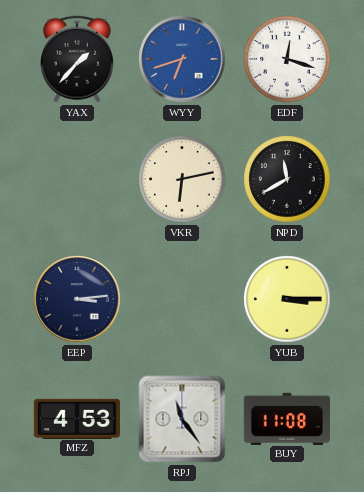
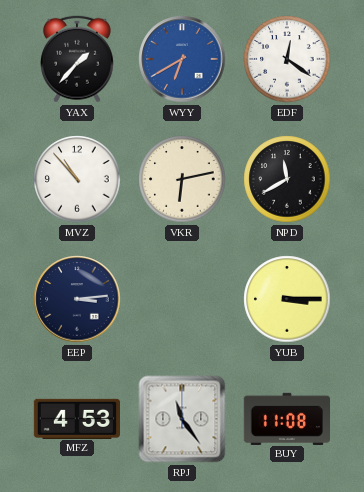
WYY: 6:42 -> 6:40 (182, 59)
EDF: 12:18 -> 12:21 (287, 59)
MVZ: none -> 10:53 (77, 179)
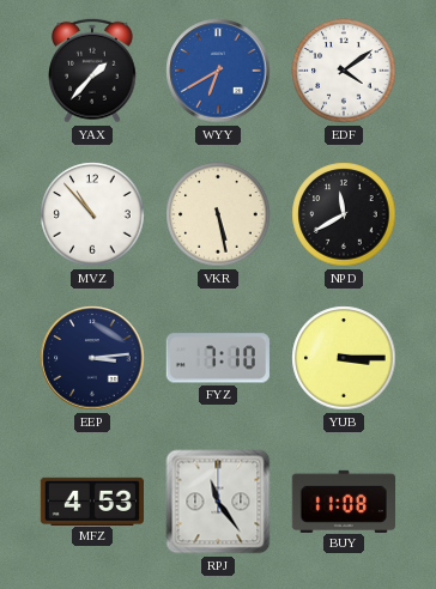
EDF: 12:21 -> 4:09 (344, 71)
VKR: 6:13 -> 5:28 (218, 214)
FYZ: none -> 7:10 (218, 358)
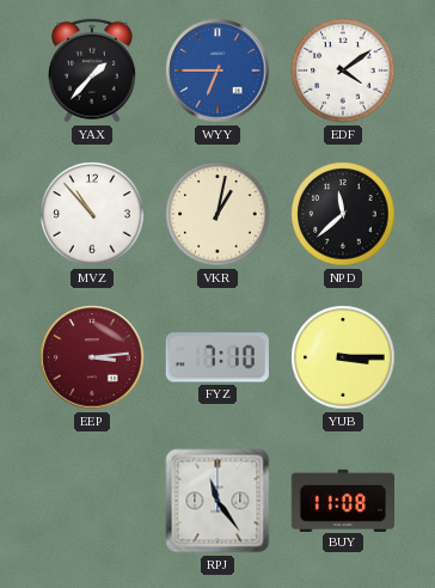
WYY: 6:40 -> 6:45 (217, 71)
VKR: 5:28 -> 1:02 (217, 214)
NPD: 11:40 -> 11:38 (343, 214)
EEP dial: navy -> burgundy (92, 357)
MFZ: 4:53 -> none (91, 500)
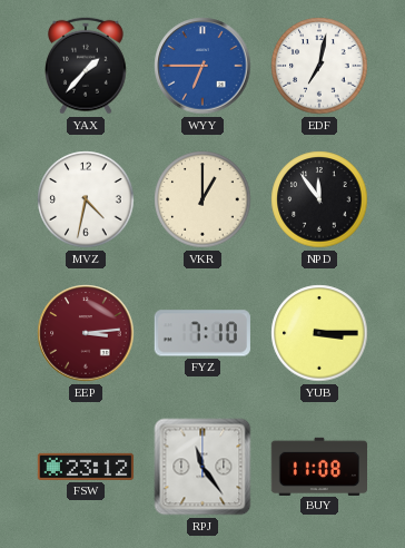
EDF: 4:09 -> 7:02 (319, 66)
MVZ: 10:53 -> 4:32 (86, 199)
VKR: 1:02 -> 1:00 (202, 199)
NPD: 11:38 -> 11:54 (319, 199)
FSW: none -> 23:12 (86, 467)
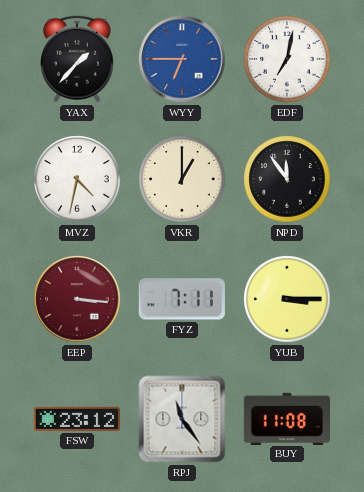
EEP: 3:14 -> 3:16 (77, 299)
FYZ: 7:10 -> 7:11 (182, 299)
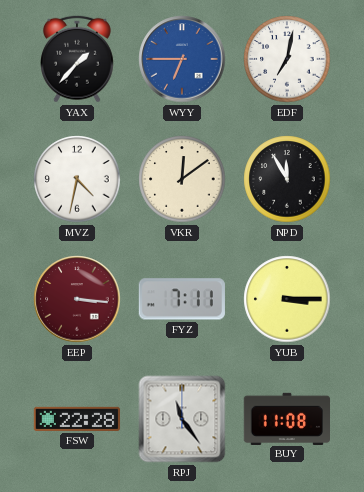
VKR: 1:00 -> 12:09 (182, 179)
NPD: 11:54 -> 11:55 (287, 179)
FSW: 23:12 -> 22:28 (77, 419)
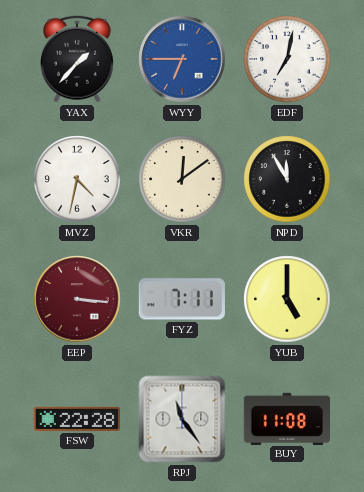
YUB: 3:15 -> 5:00 (287, 299)
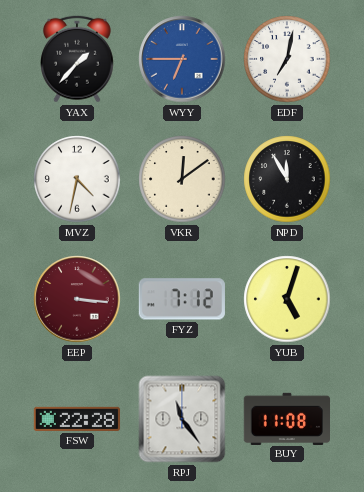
FYZ: 7:11 -> 7:12 (182, 299)
YUB: 5:00 -> 5:03 (287, 299)
